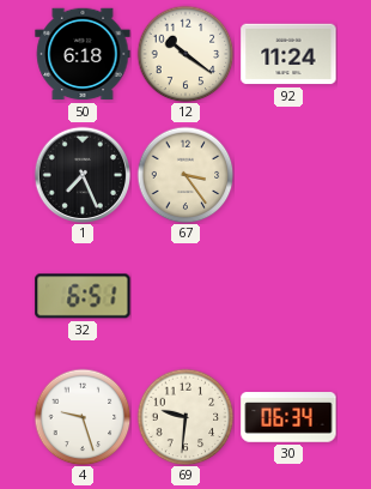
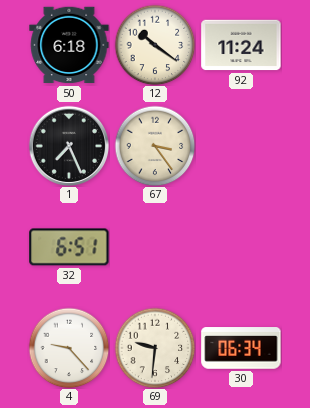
4: 9:27 -> 9:23 (69, 348)
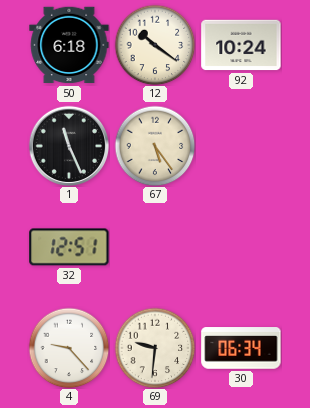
92: 11:24 -> 10:24 (241, 45)
1: 7:26 -> 11:26 (69, 146)
67: 3:24 -> 5:24 (155, 146)
32: 6:51 -> 12:51 (69, 247)
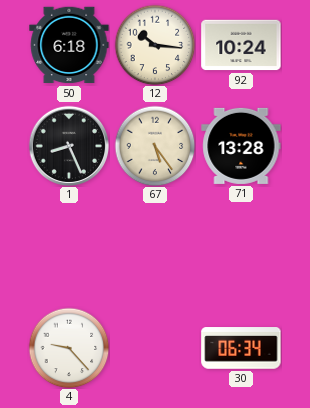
12: 10:21 -> 10:16 (155, 45)
1: 11:26 -> 8:26 (69, 146)
71: none -> 13:28 (241, 146)
32: 12:51 -> none (69, 247)
69: 9:31 -> none (155, 348)
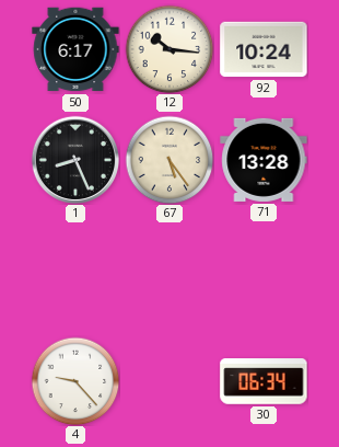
50: 6:18 -> 6:17 (75, 49)
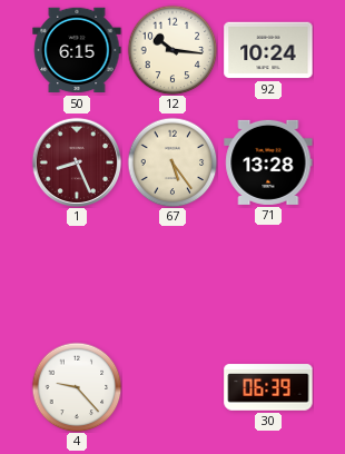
50: 6:17 -> 6:15 (77, 50)
1 dial: black -> burgundy (77, 162)
30: 06:34 -> 06:39 (268, 387)
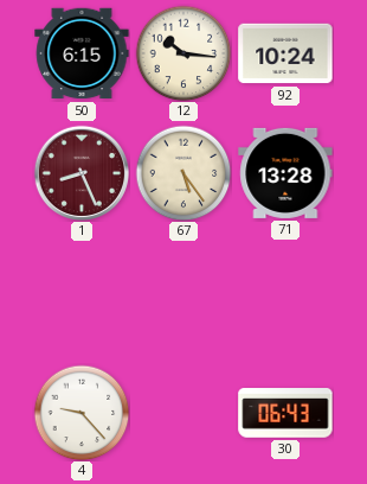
30: 06:39 -> 06:43 (285, 413)
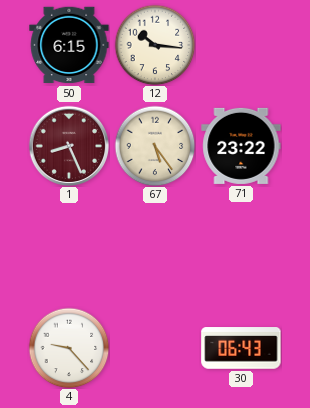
92: 10:24 -> none (285, 53)
71: 13:28 -> 23:22 (241, 146)
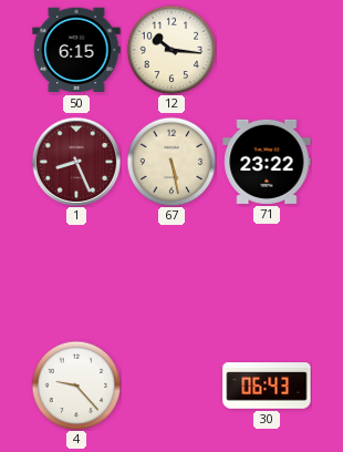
67: 5:24 -> 5:28 (171, 162)
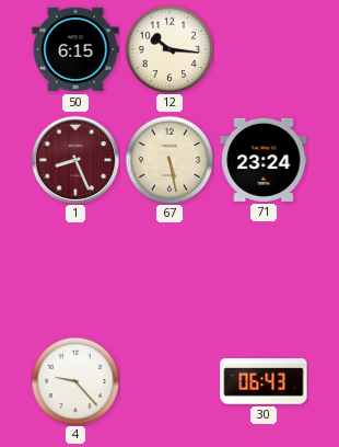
71: 23:22 -> 23:24 (264, 160)
